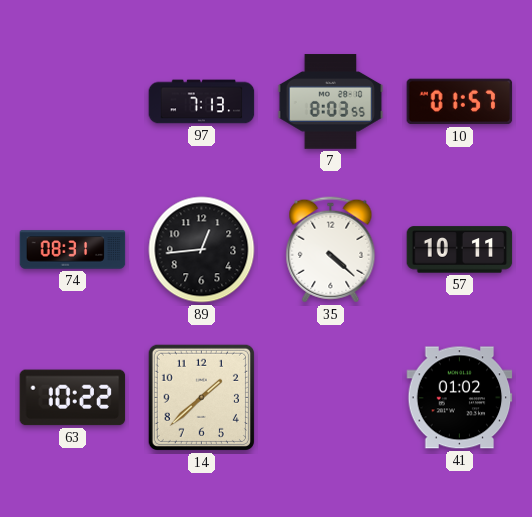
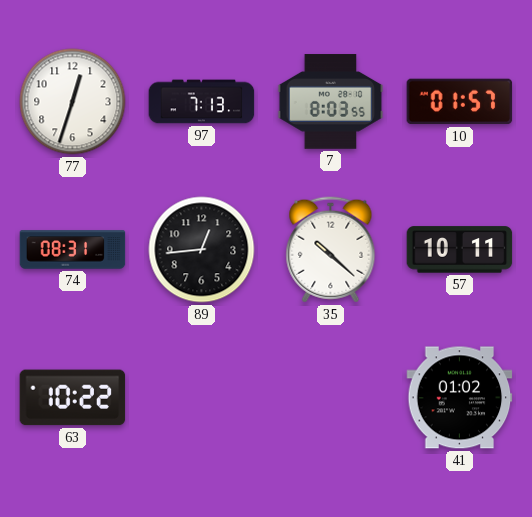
77: none -> 12:33 (73, 102)
35: 4:22 -> 10:22 (331, 250)
14: 1:38 -> none (201, 397)
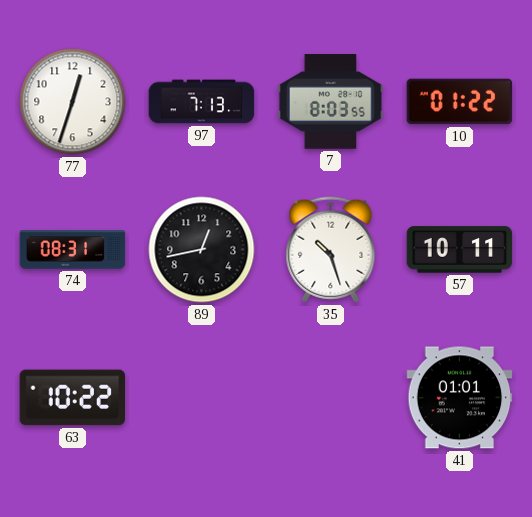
10: 01:57 -> 01:22 (460, 102)
89: 12:44 -> 12:43 (202, 250)
35: 10:22 -> 10:27 (331, 250)
41: 01:02 -> 01:01 (460, 398)
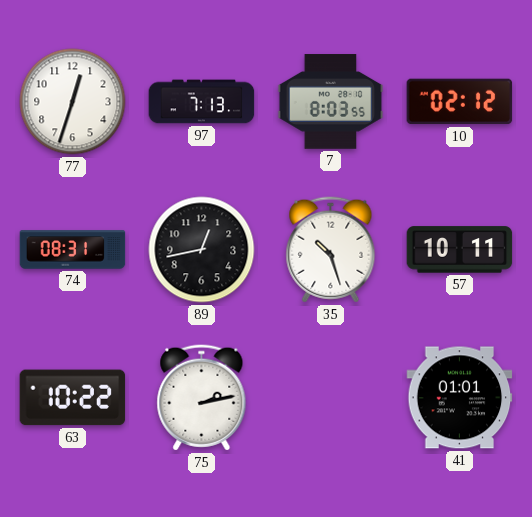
10: 01:22 -> 02:12 (460, 102)
75: none -> 2:13 (202, 398)
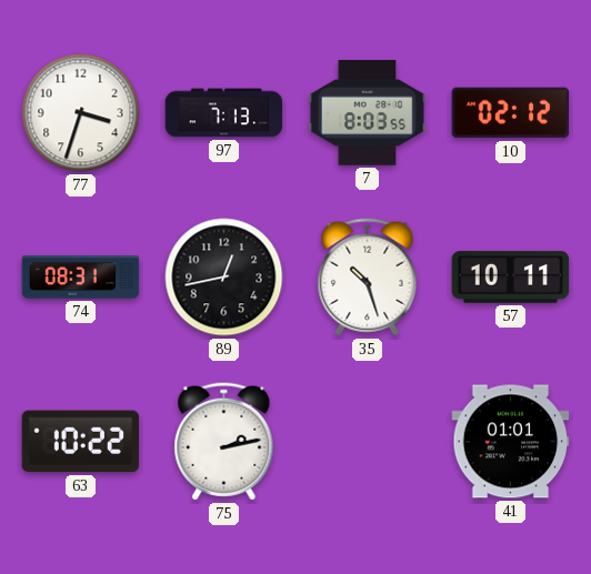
77: 12:33 -> 3:33 (81, 113)
